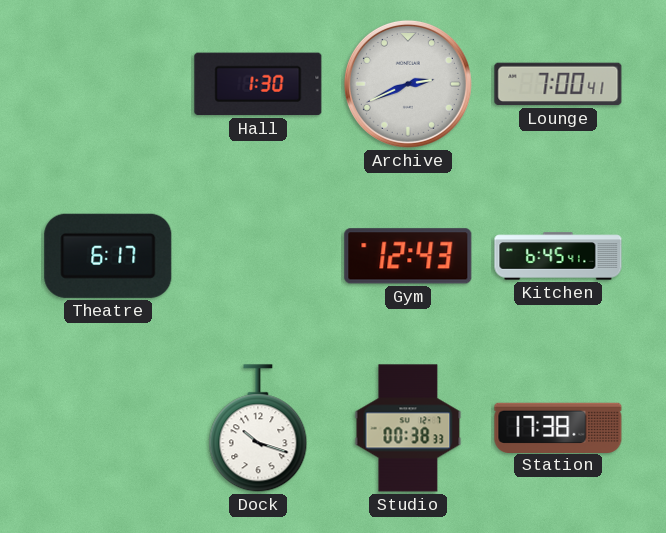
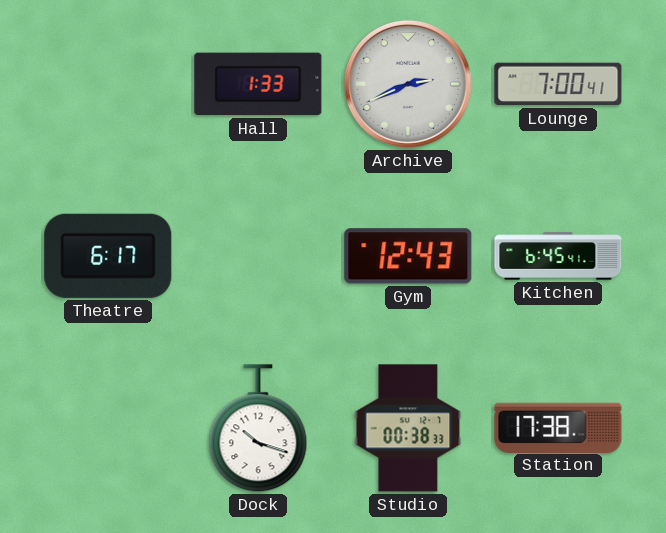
Hall: 1:30 -> 1:33 (258, 84)
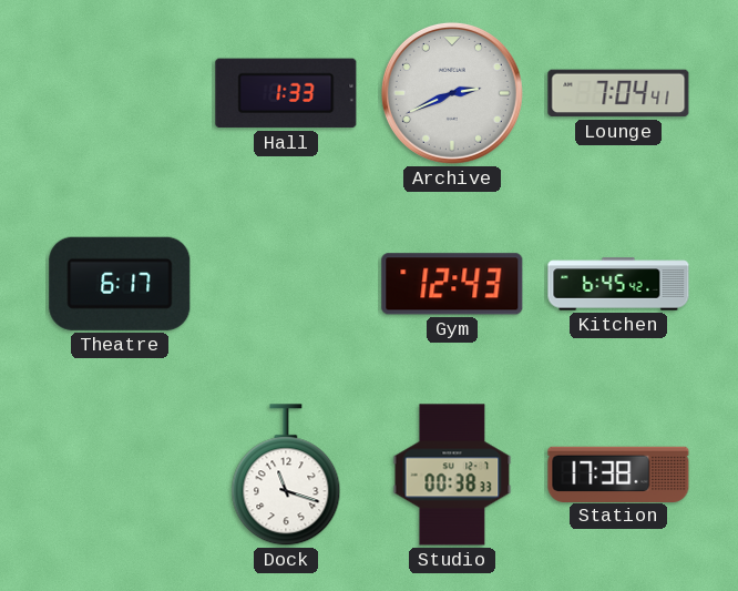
Lounge: 7:00 -> 7:04 (618, 93)
Kitchen: 6:45:41 -> 6:45:42 (618, 284)
Dock: 10:18 -> 11:18 (286, 476)
